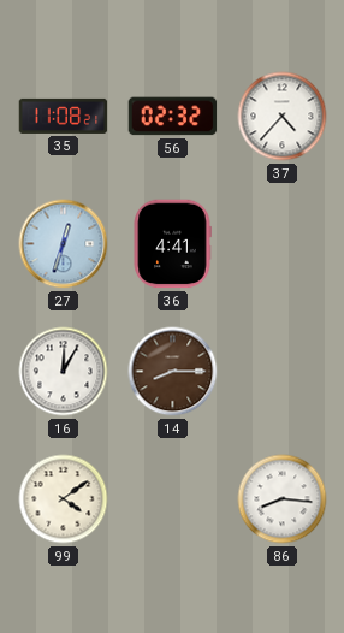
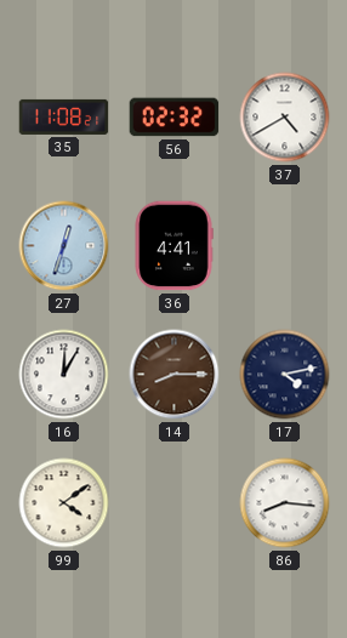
37: 4:37 -> 4:40 (285, 118)
17: none -> 4:13 (285, 375)
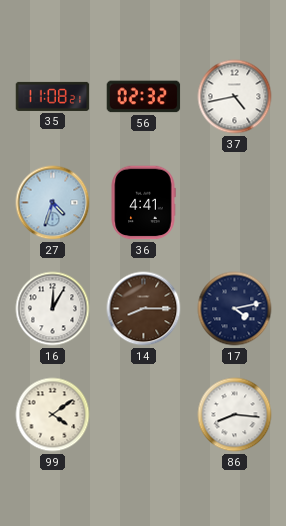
37: 4:40 -> 4:43 (235, 97)
27: 12:33 -> 4:33 (53, 203)
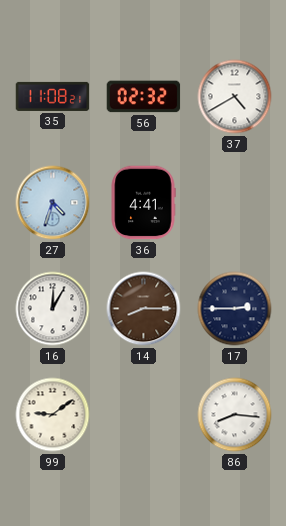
37: 4:43 -> 4:40 (235, 97)
17: 4:13 -> 2:45 (235, 309)
99: 4:09 -> 9:09 (53, 415)
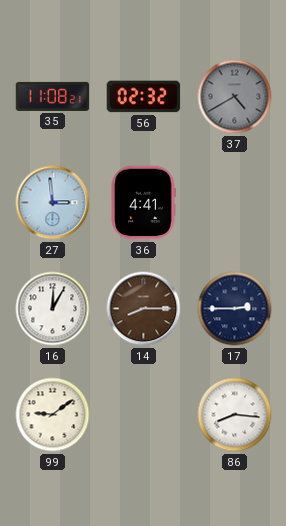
37 dial: white -> grey (235, 97)
27: 4:33 -> 2:59 (53, 203)
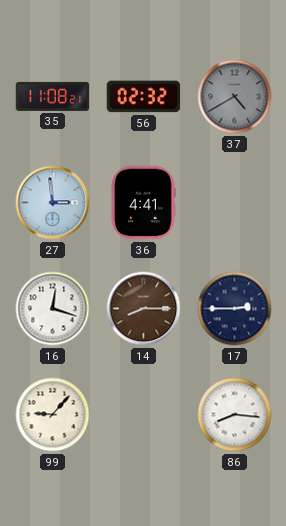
16: 12:05 -> 12:18 (53, 309)
99: 9:09 -> 9:07 (53, 415)
